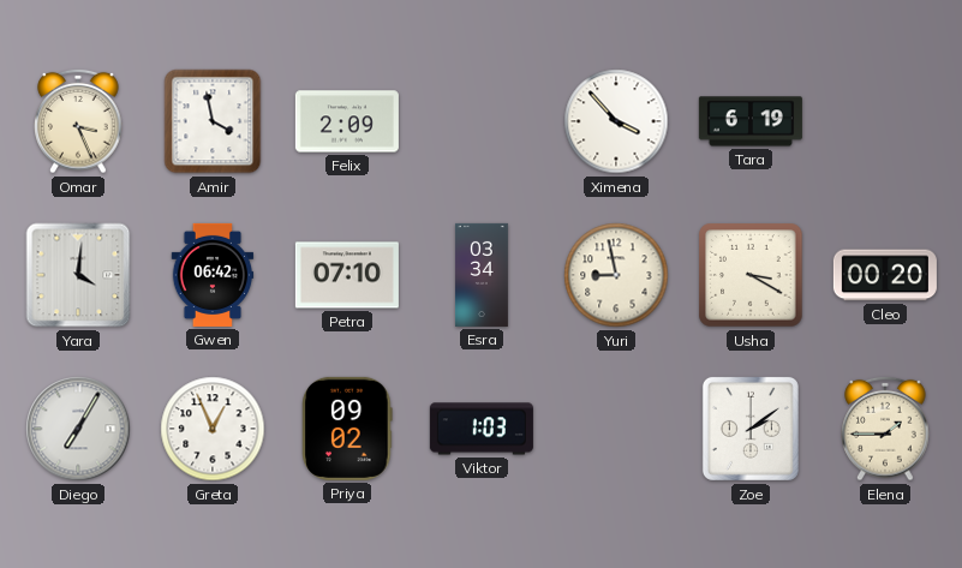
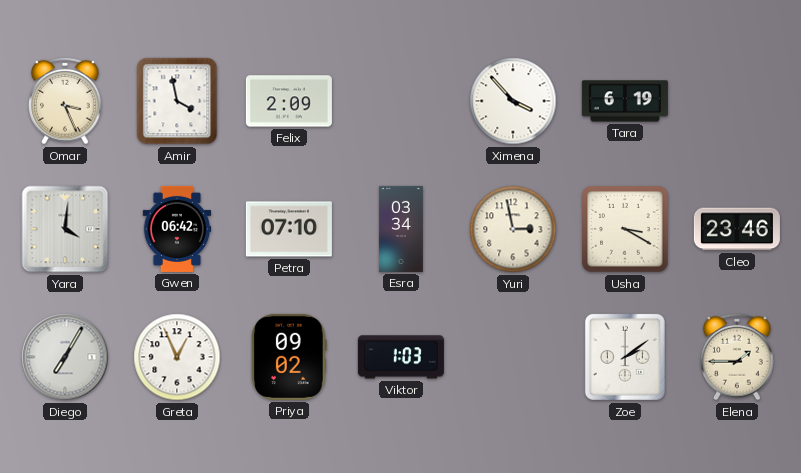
Yuri: 8:58 -> 2:58 (513, 229)
Cleo: 00:20 -> 23:46 (737, 229)
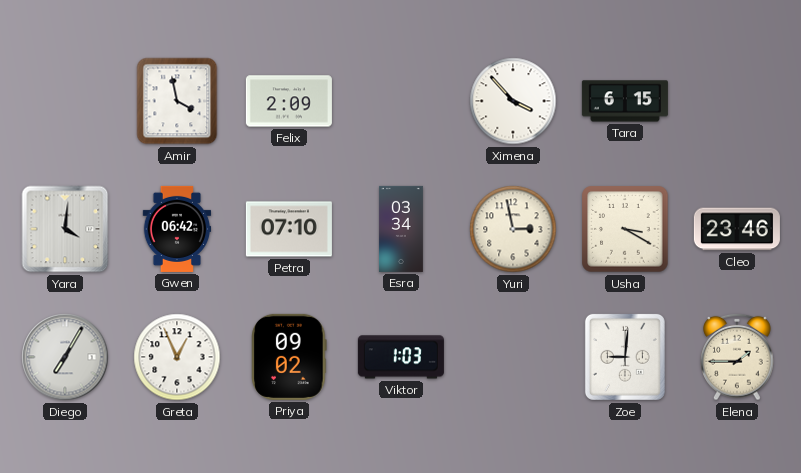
Omar: 3:26 -> none (65, 101)
Tara: 6:19 -> 6:15 (625, 101)
Zoe: 2:09 -> 9:01 (625, 357)
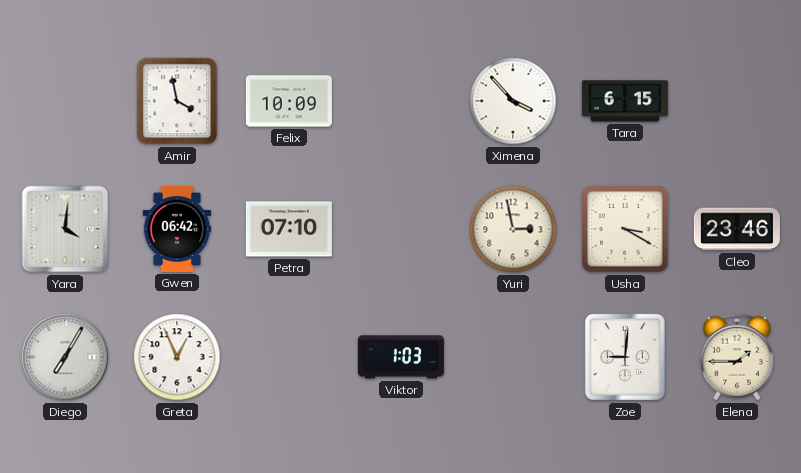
Felix: 2:09 -> 10:09 (289, 101)
Esra: 03:34 -> none (401, 229)
Priya: 09:02 -> none (289, 357)
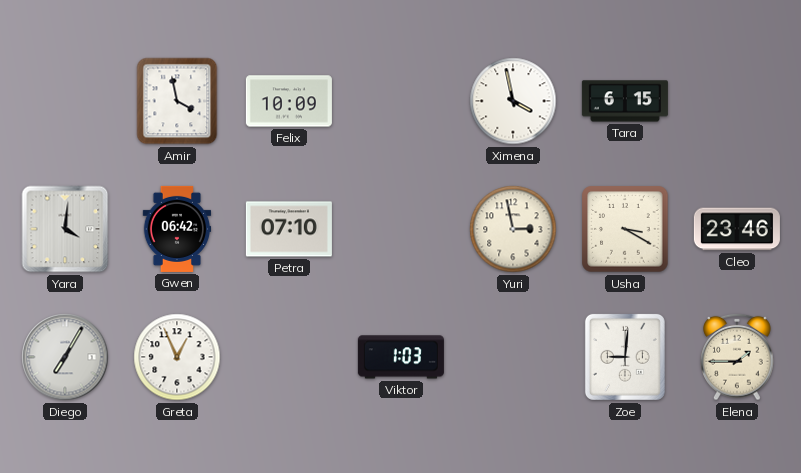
Ximena: 3:53 -> 3:58 (513, 101)
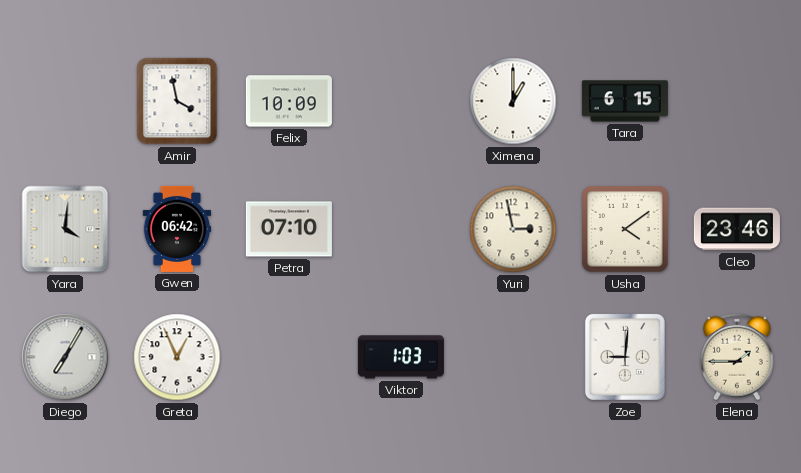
Ximena: 3:58 -> 1:00 (513, 101)
Usha: 3:20 -> 4:09 (625, 229)
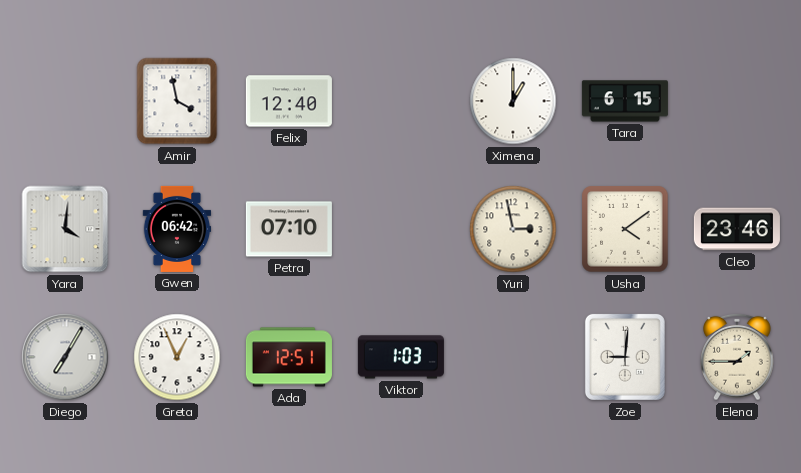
Felix: 10:09 -> 12:40 (289, 101)
Ada: none -> 12:51 (289, 357)
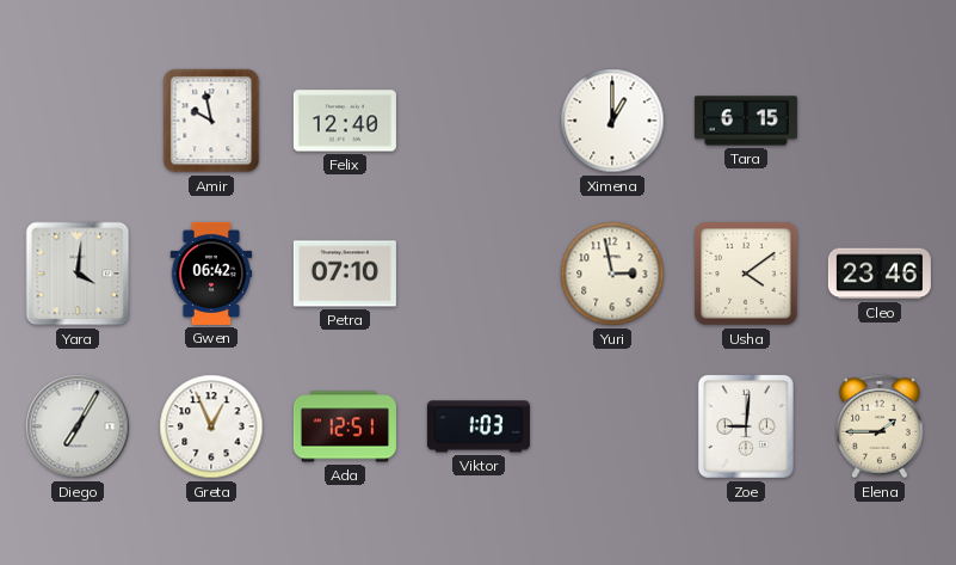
Amir: 3:58 -> 9:58 (211, 121)
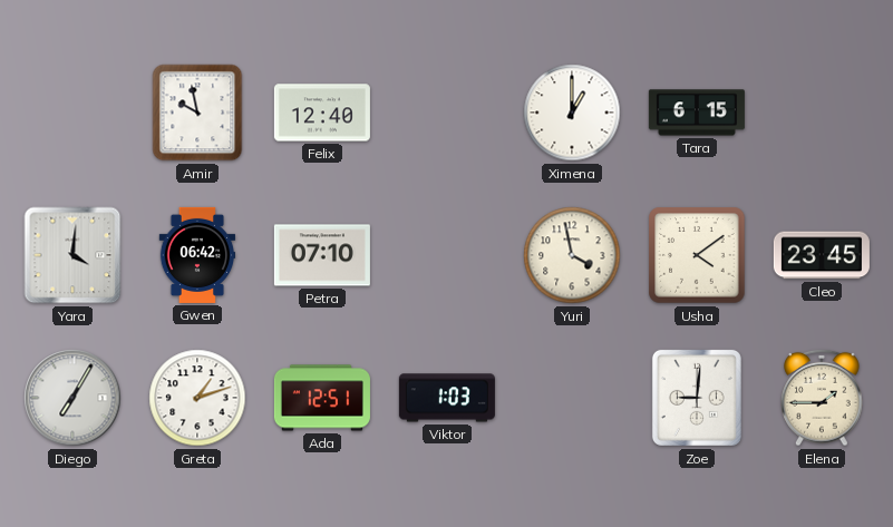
Yuri: 2:58 -> 3:58 (572, 255)
Cleo: 23:46 -> 23:45 (822, 255)
Greta: 12:56 -> 1:12 (197, 398)
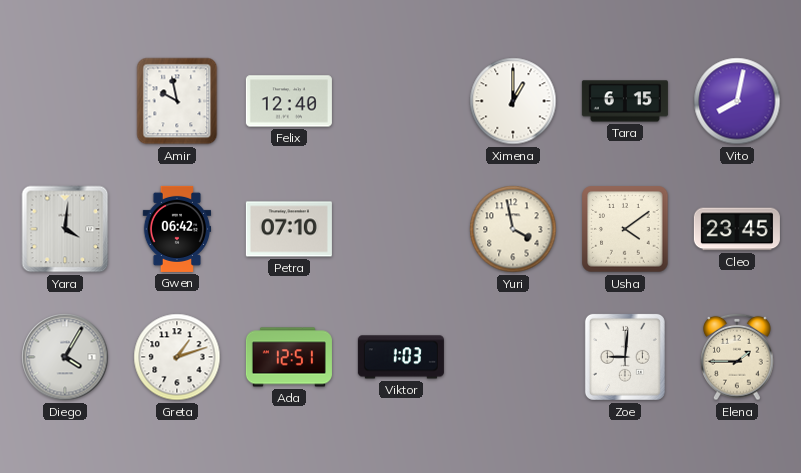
Vito: none -> 8:02 (737, 101)
Diego: 7:05 -> 4:05 (65, 357)
